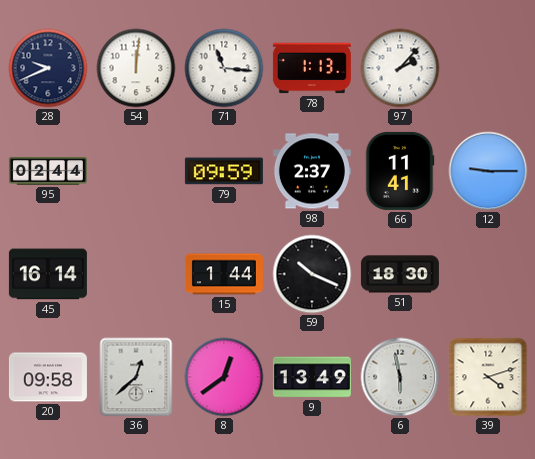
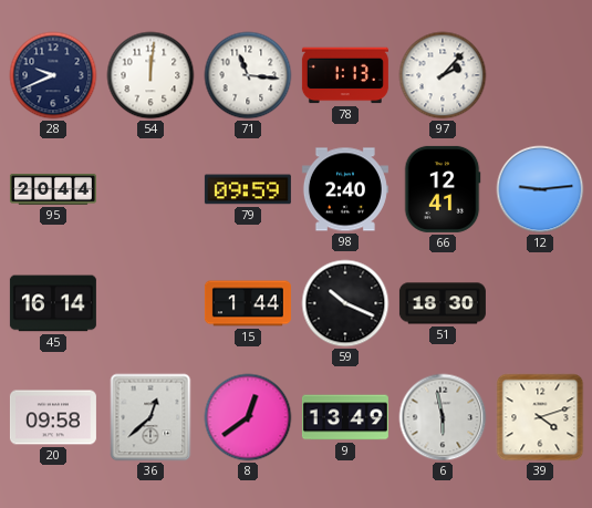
95: 02:44 -> 20:44 (53, 189)
98: 2:37 -> 2:40 (345, 189)
66: 11:41 -> 12:41 (443, 189)
12: 9:15 -> 9:14 (540, 189)
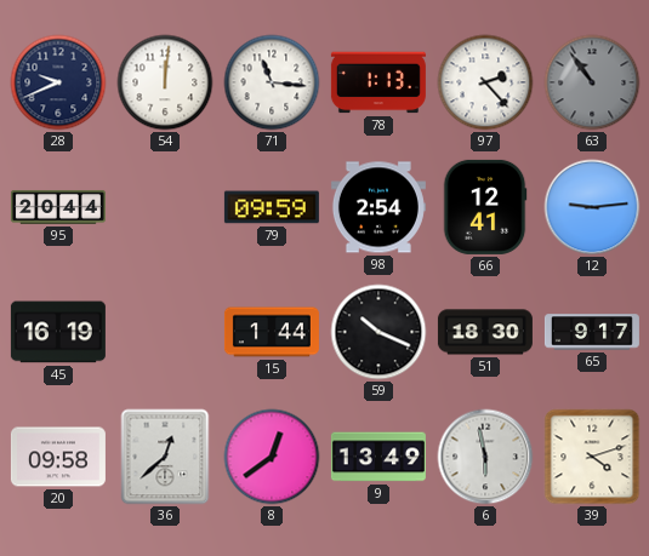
97: 2:07 -> 2:23 (485, 82)
63: none -> 10:54 (592, 82)
98: 2:40 -> 2:54 (378, 207)
45: 16:14 -> 16:19 (58, 332)
65: none -> 9:17 (592, 332)
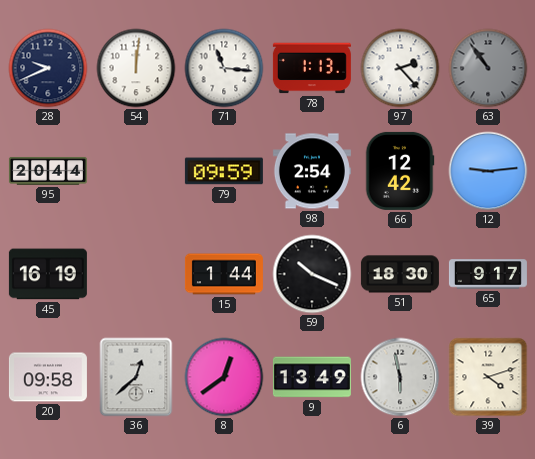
66: 12:41 -> 12:42 (400, 171)
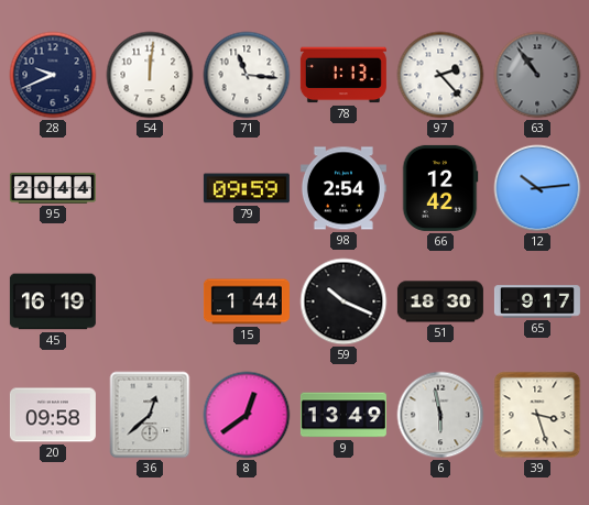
12: 9:14 -> 10:14 (537, 188)
39: 4:12 -> 3:27 (537, 415)
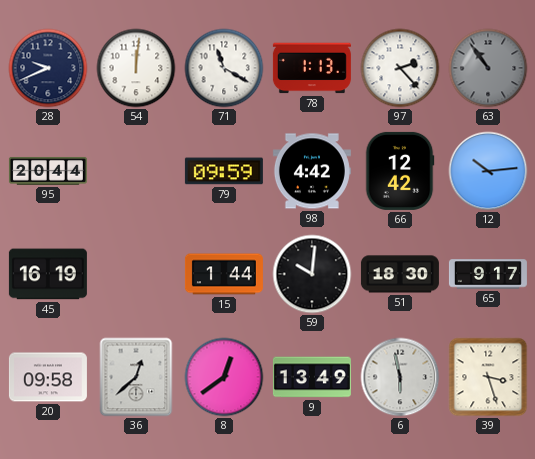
71: 11:16 -> 11:20 (224, 68)
98: 2:54 -> 4:42 (312, 171)
59: 10:19 -> 10:01 (312, 274)
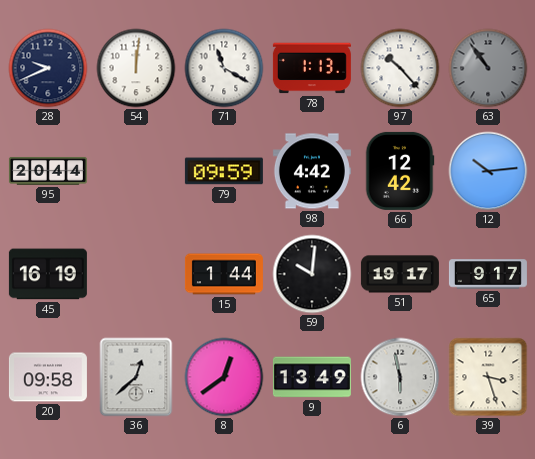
97: 2:23 -> 10:23 (400, 68)
51: 18:30 -> 19:17 (400, 274)
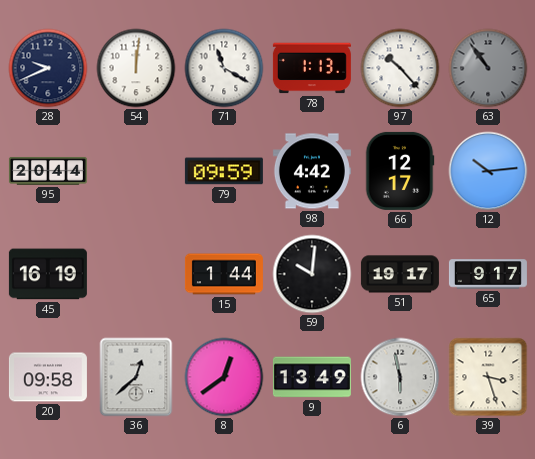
66: 12:42 -> 12:17 (400, 171)
